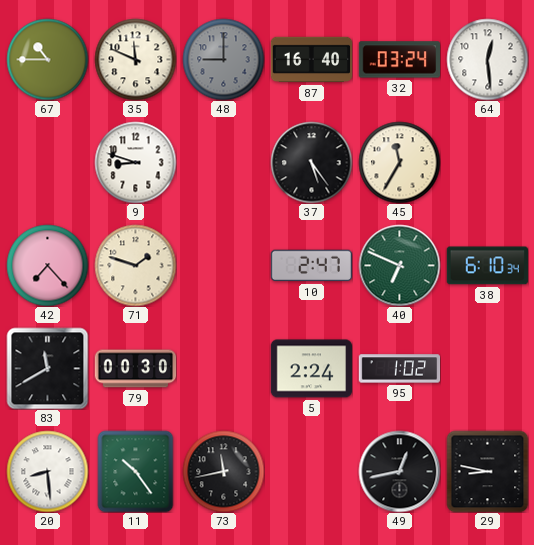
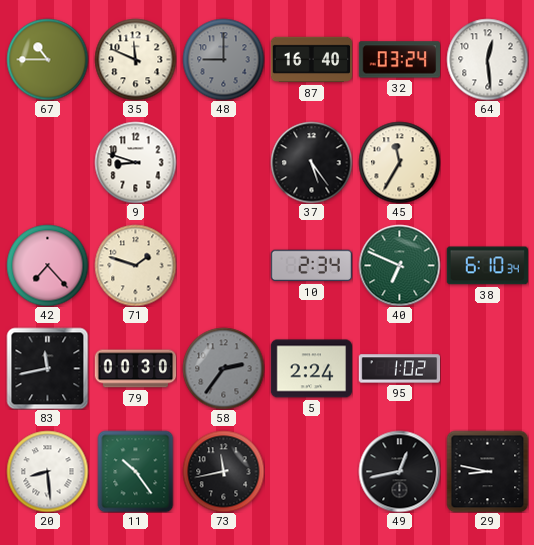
10: 2:47 -> 2:34 (311, 266)
83: 11:40 -> 11:43 (47, 368)
58: none -> 2:36 (223, 368)
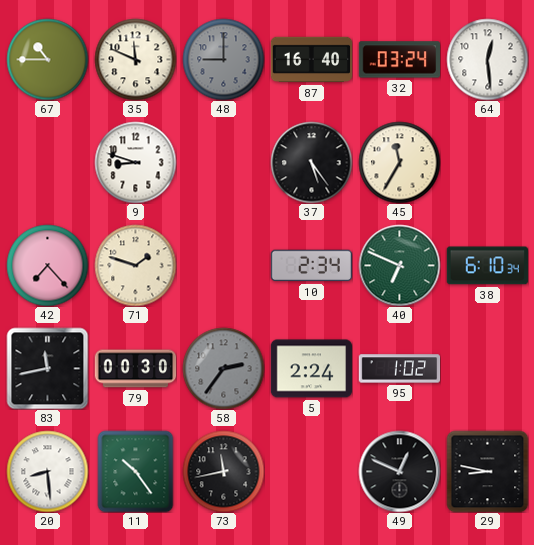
49: 12:43 -> 12:49 (399, 471)
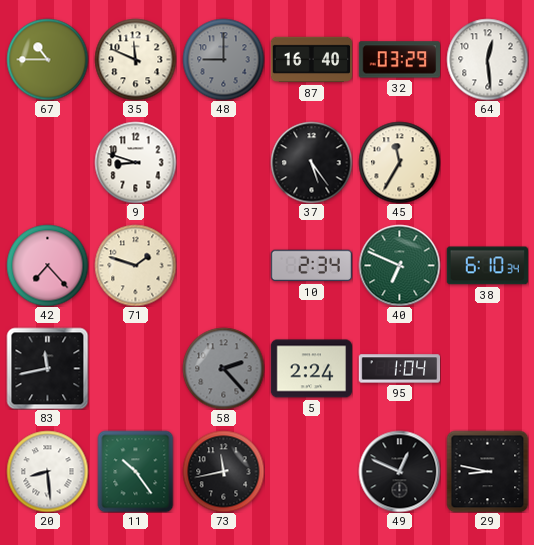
32: 03:24 -> 03:29 (399, 60)
79: 00:30 -> none (135, 369)
58: 2:36 -> 2:23 (223, 368)
95: 1:02 -> 1:04 (399, 369)
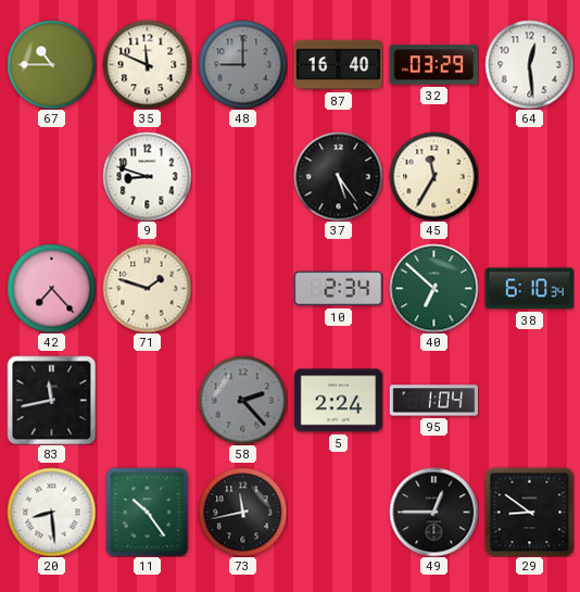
40: 6:49 -> 6:52 (433, 288)
49: 12:49 -> 12:45 (433, 512)
29: 8:47 -> 8:51 (529, 512)
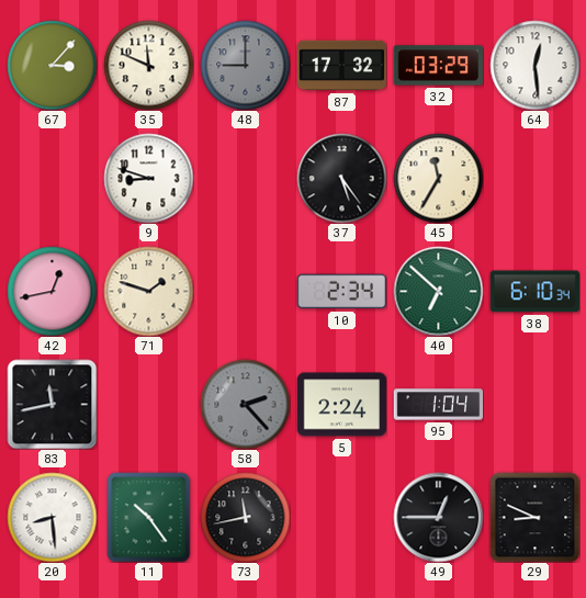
67: 10:45 -> 3:07 (52, 65)
87: 16:40 -> 17:32 (341, 66)
42: 7:23 -> 12:43 (52, 291)
29: 8:51 -> 8:49 (534, 517)
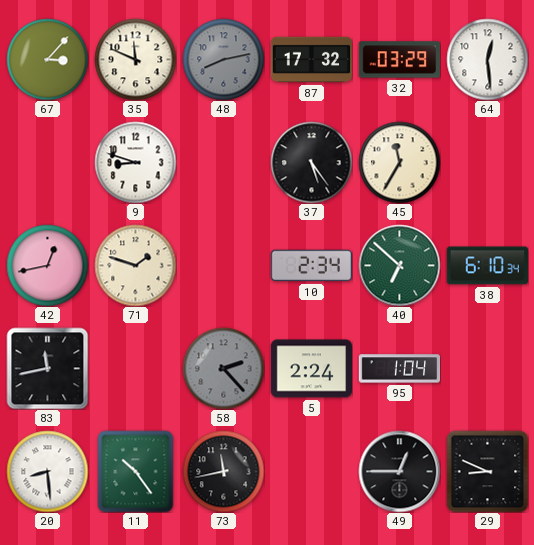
48: 9:00 -> 8:13 (223, 59)
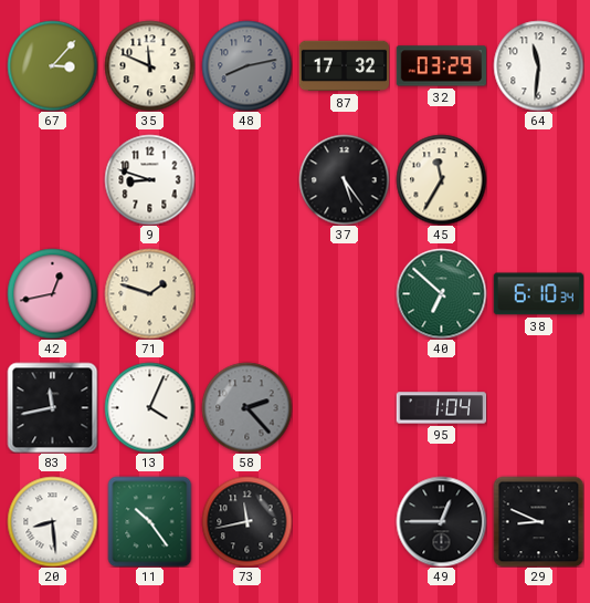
64: 12:29 -> 11:31 (538, 65)
10: 2:34 -> none (311, 266)
13: none -> 4:04 (149, 407)
5: 2:24 -> none (311, 369)
